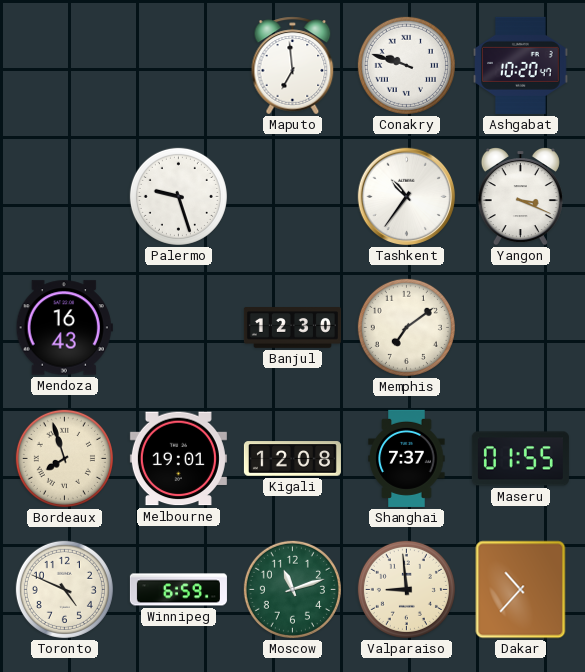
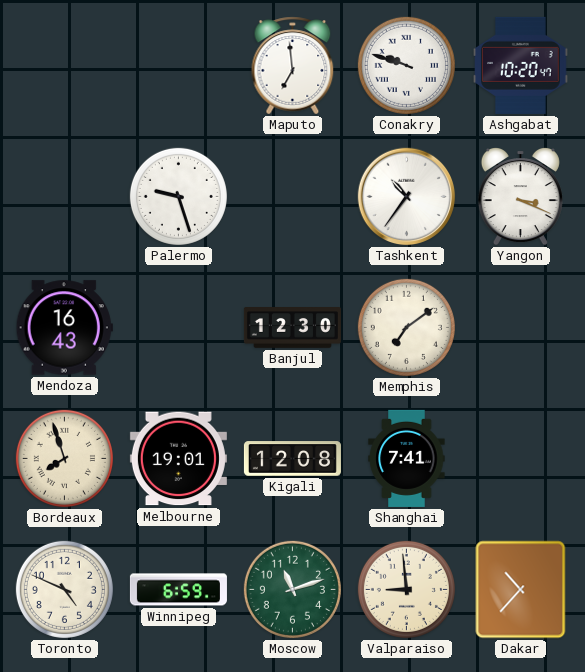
Shanghai: 7:37 -> 7:41 (407, 458)
Maseru: 01:55 -> none (520, 459)
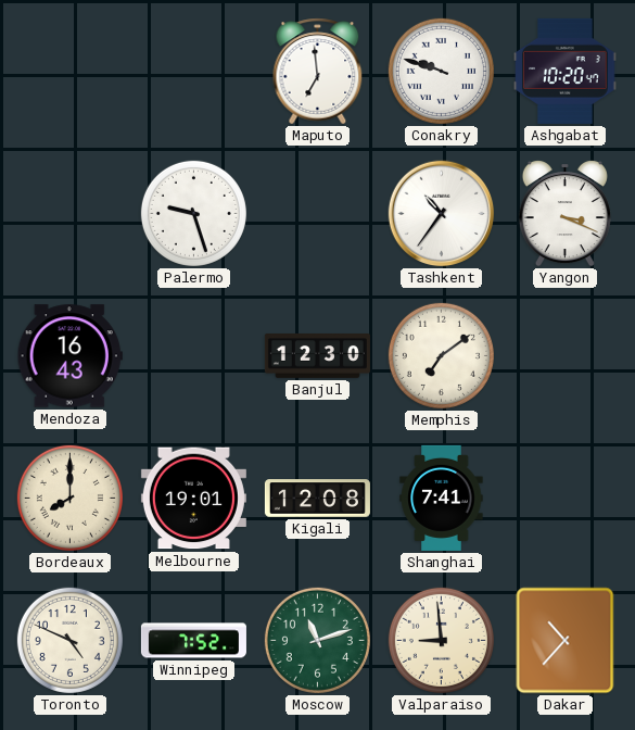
Bordeaux: 7:57 -> 8:00 (69, 498)
Winnipeg: 6:59 -> 7:52 (193, 641)
